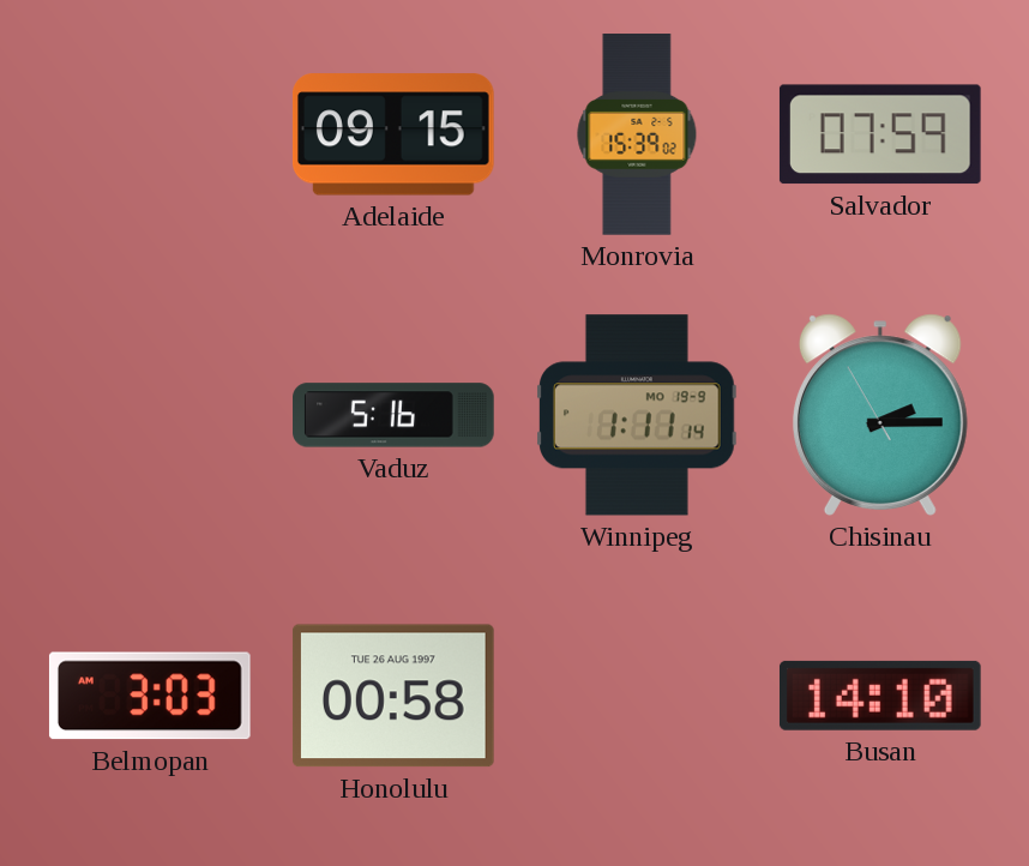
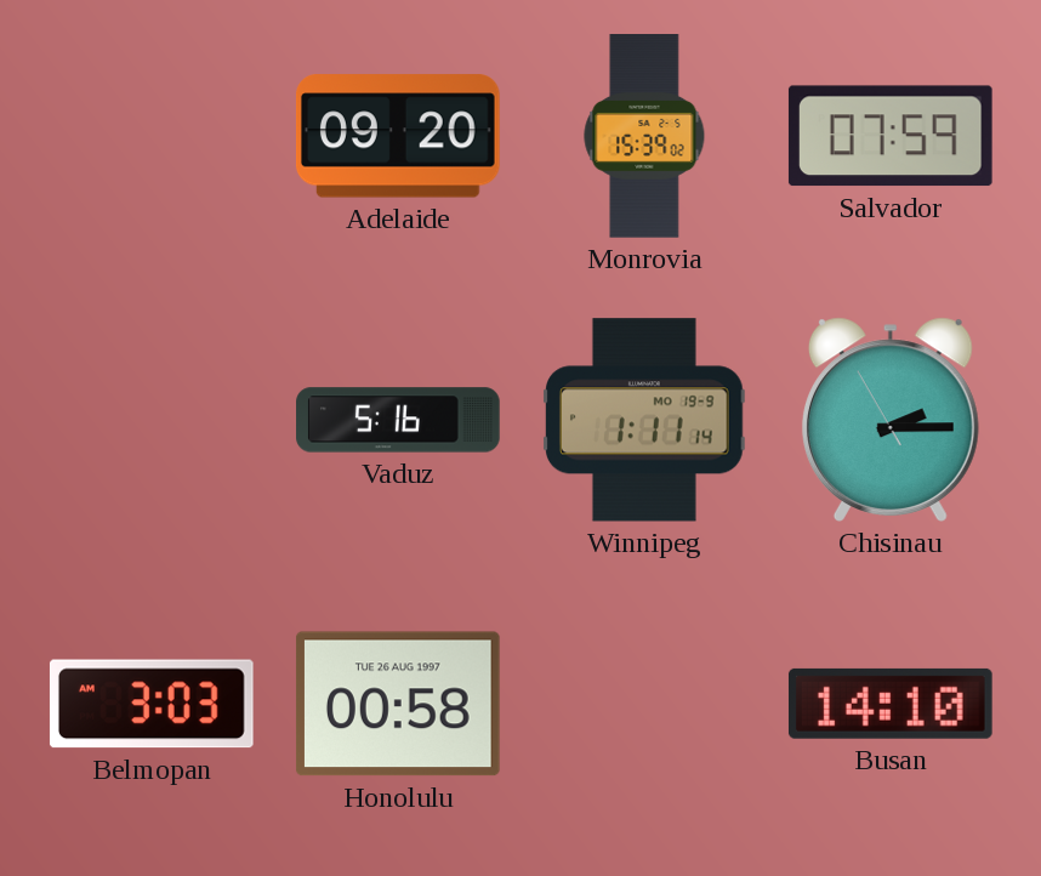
Adelaide: 09:15 -> 09:20 (398, 136)
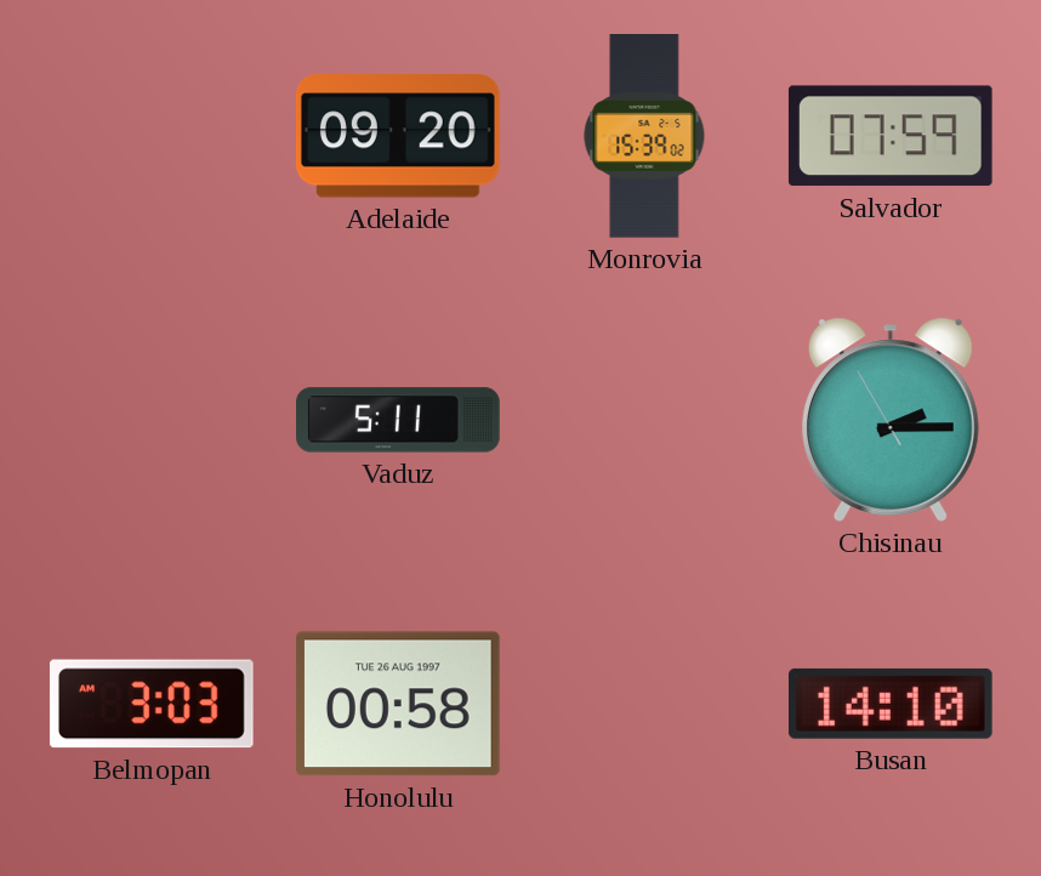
Vaduz: 5:16 -> 5:11 (398, 420)
Winnipeg: 1:11 -> none (645, 420)
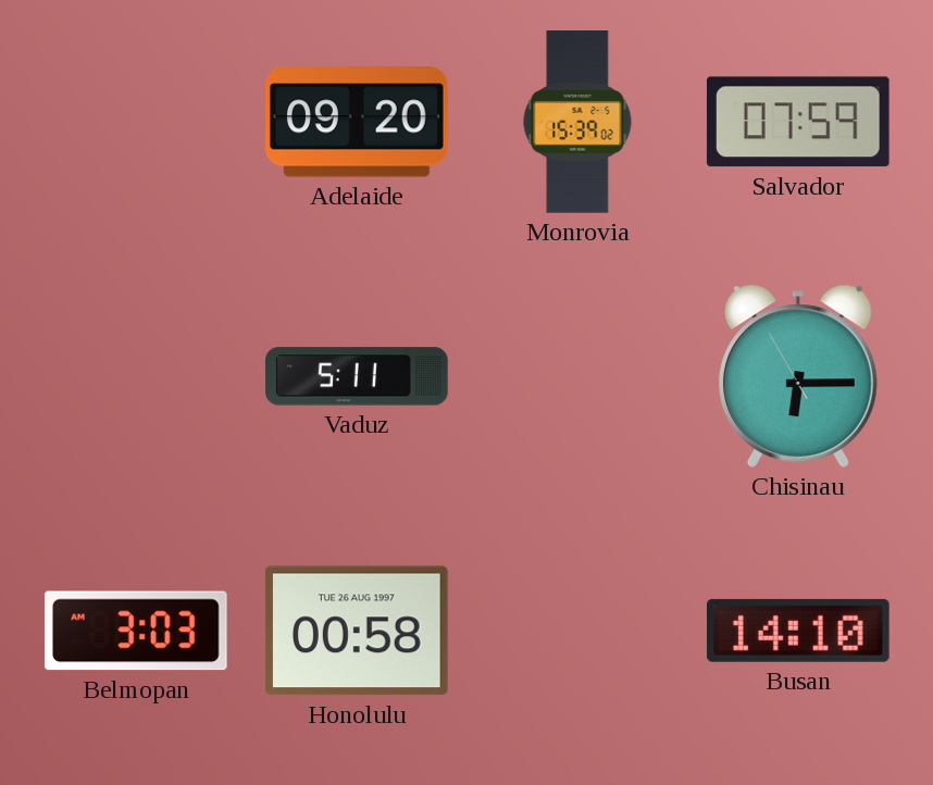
Chisinau: 2:14 -> 6:14 (798, 376)
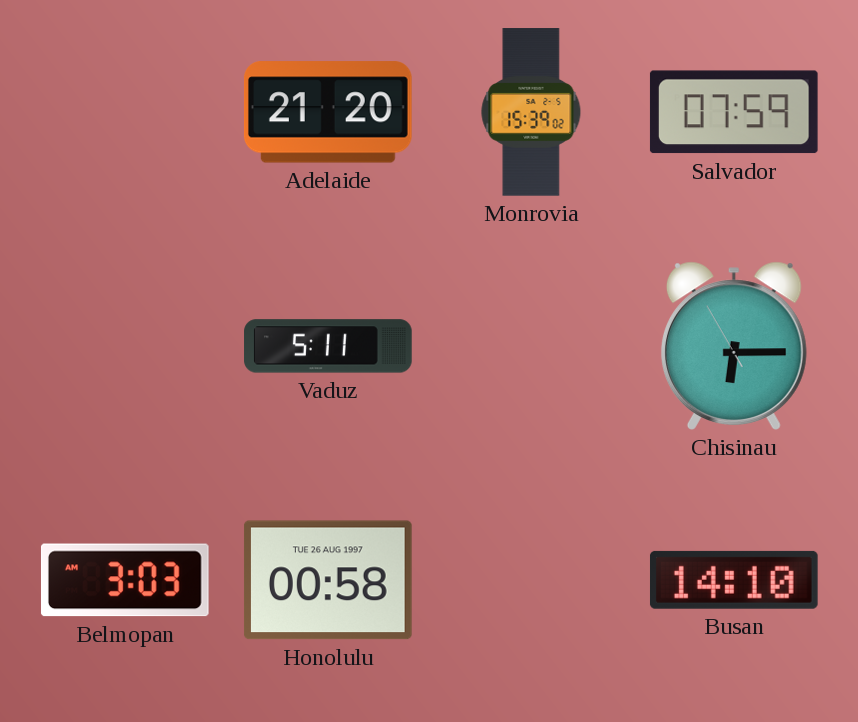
Adelaide: 09:20 -> 21:20 (328, 112)
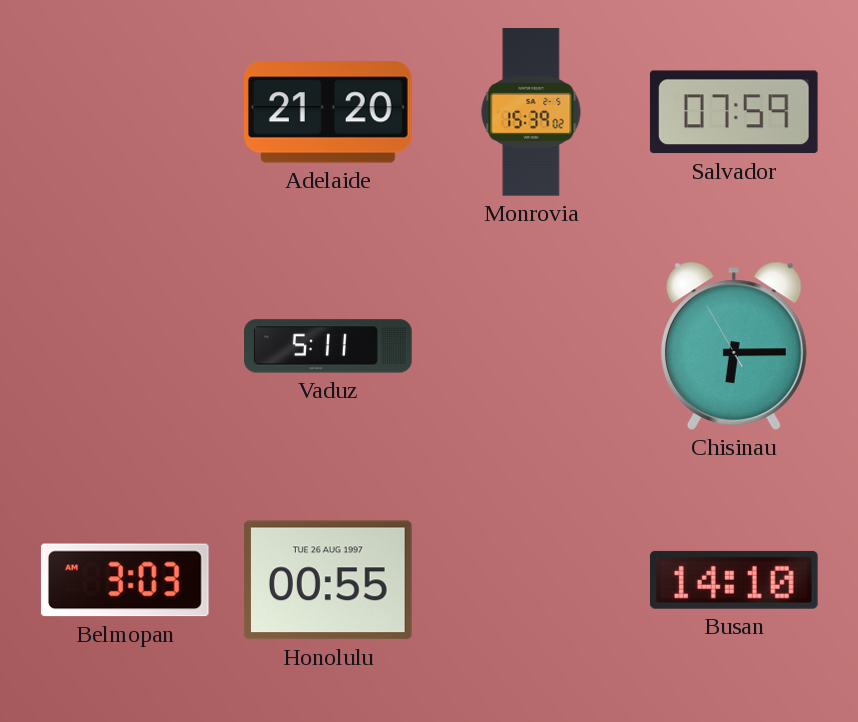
Honolulu: 00:58 -> 00:55 (328, 580)
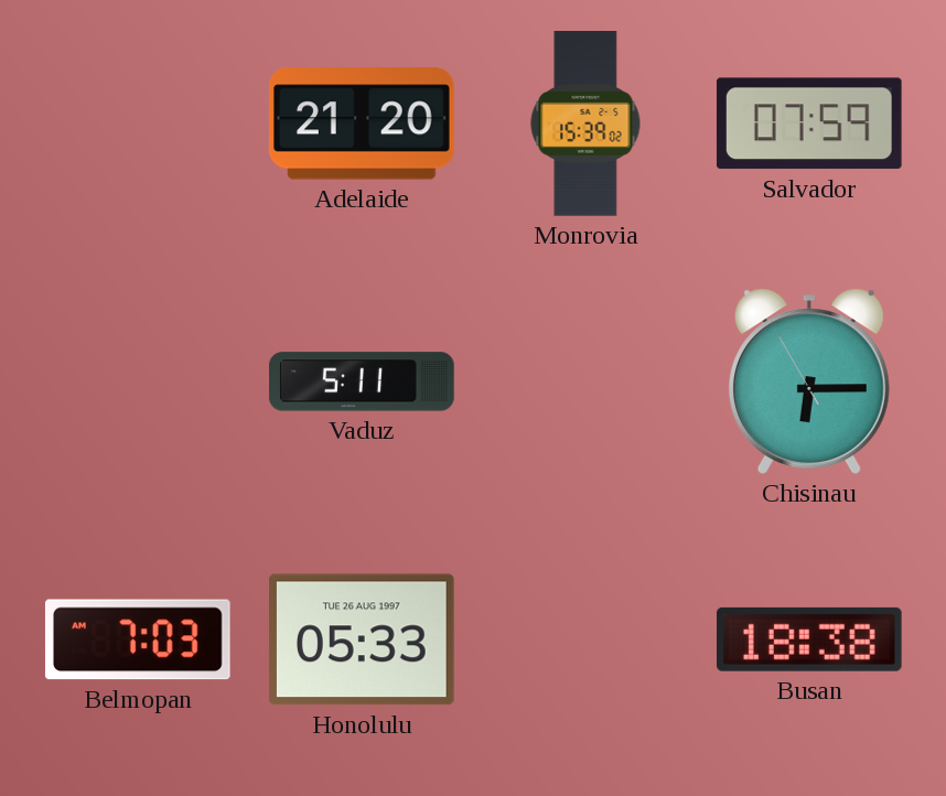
Belmopan: 3:03 -> 7:03 (138, 639)
Honolulu: 00:55 -> 05:33 (362, 639)
Busan: 14:10 -> 18:38 (809, 639)
